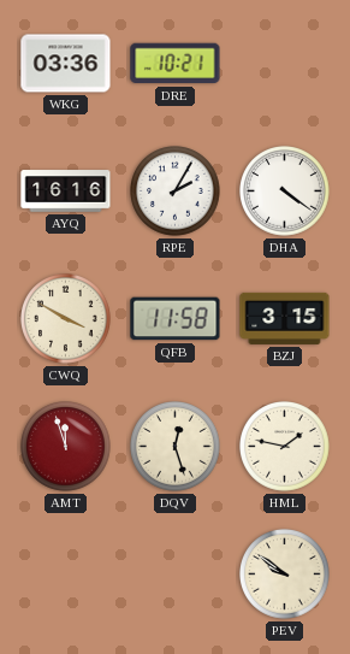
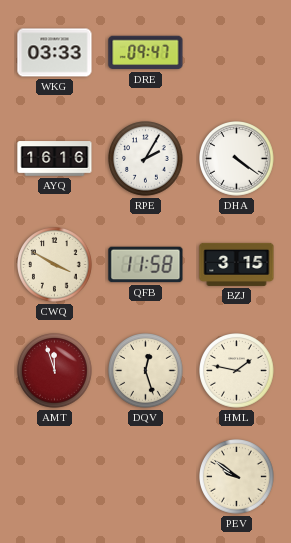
WKG: 03:36 -> 03:33 (55, 53)
DRE: 10:21 -> 09:47 (146, 53)
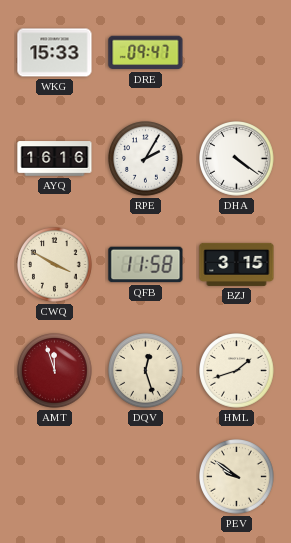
WKG: 03:33 -> 15:33 (55, 53)
HML: 1:47 -> 1:42 (237, 371)
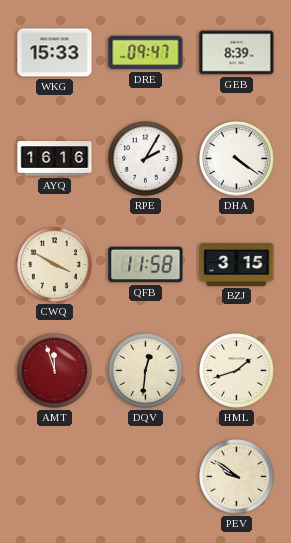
GEB: none -> 8:39 (237, 53)
DQV: 12:27 -> 12:31 (146, 371)
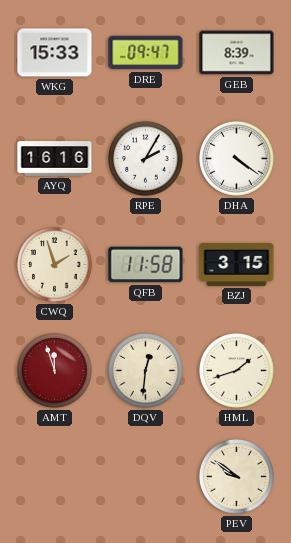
CWQ: 3:50 -> 1:57 (55, 265)
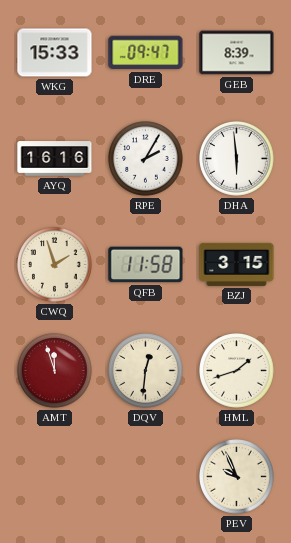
DHA: 4:21 -> 5:59 (237, 159)
PEV: 9:51 -> 9:56 (237, 477)
